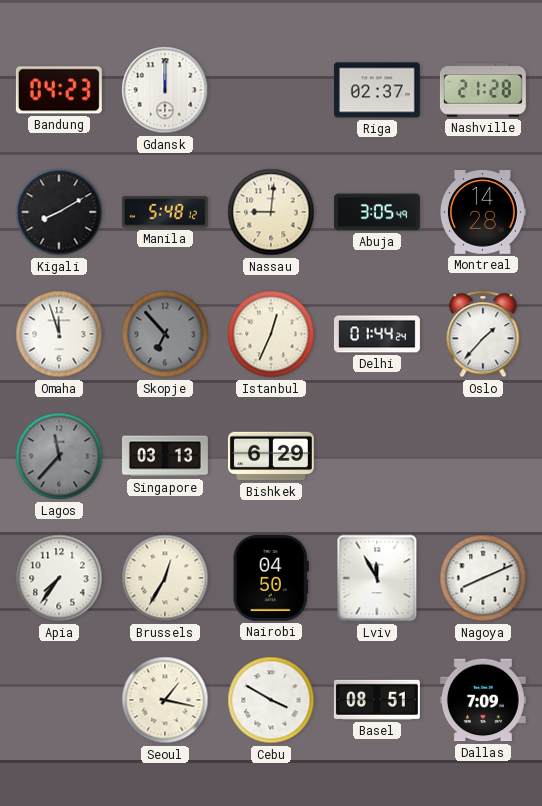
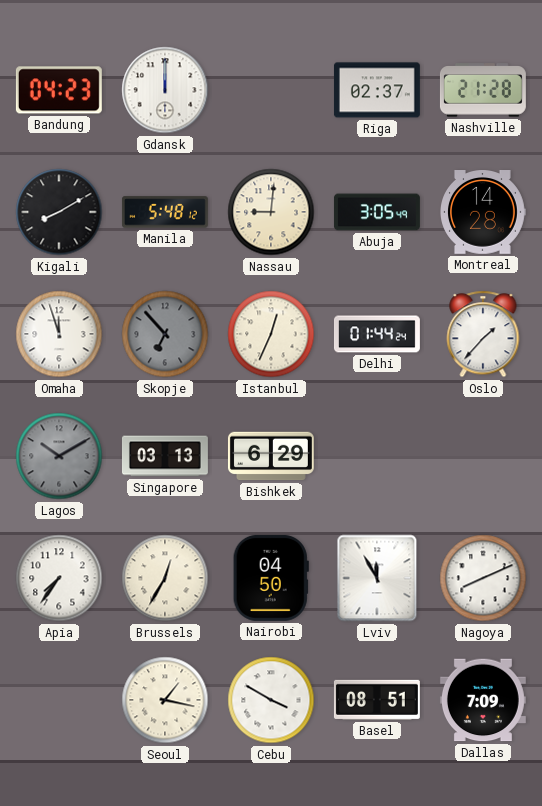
Lagos: 11:37 -> 10:10 (59, 456)
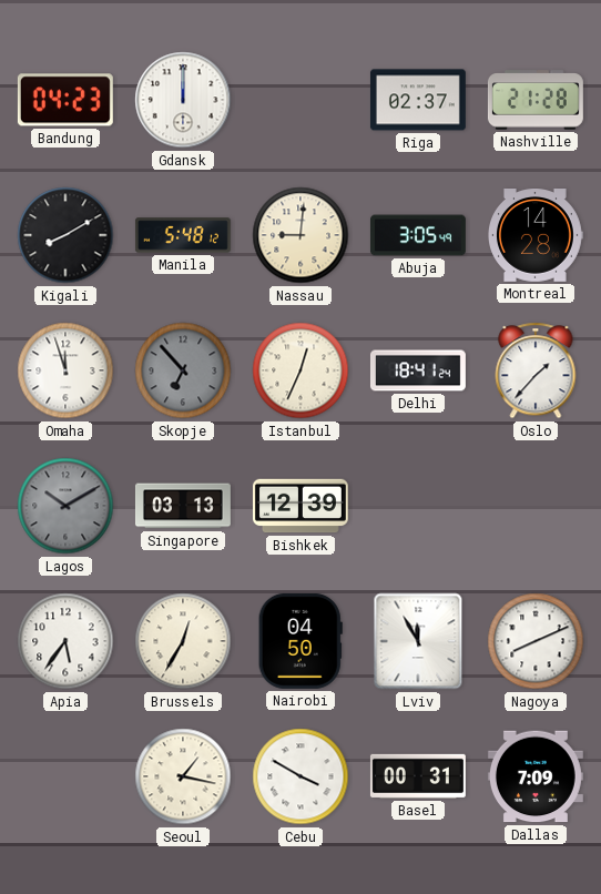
Delhi: 01:44 -> 18:41 (418, 370)
Bishkek: 6:29 -> 12:39 (300, 506)
Apia: 7:36 -> 5:36 (65, 641)
Basel: 08:51 -> 00:31 (418, 776)
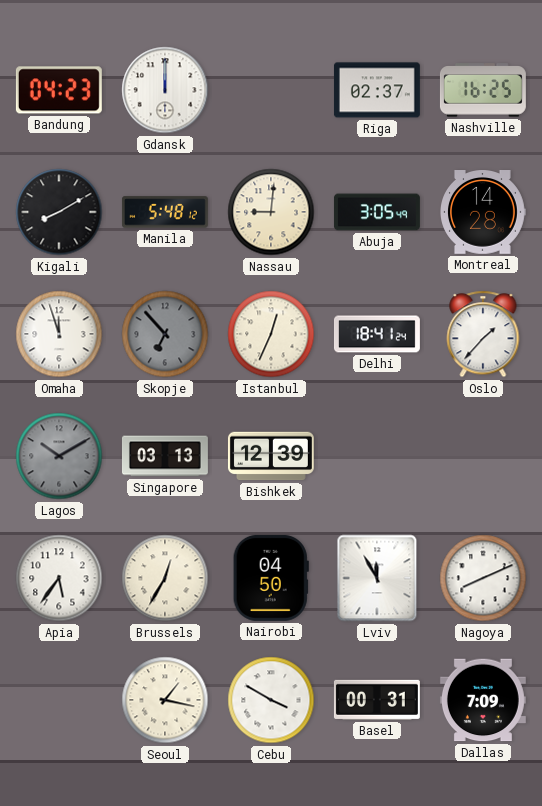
Nashville: 21:28 -> 16:25 (483, 90)
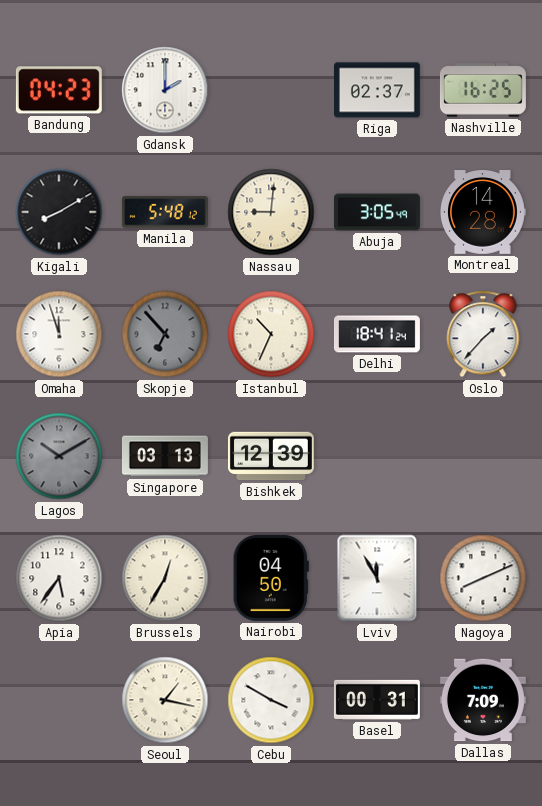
Gdansk: 12:00 -> 2:00 (165, 90)
Istanbul: 12:34 -> 10:34 (271, 334)
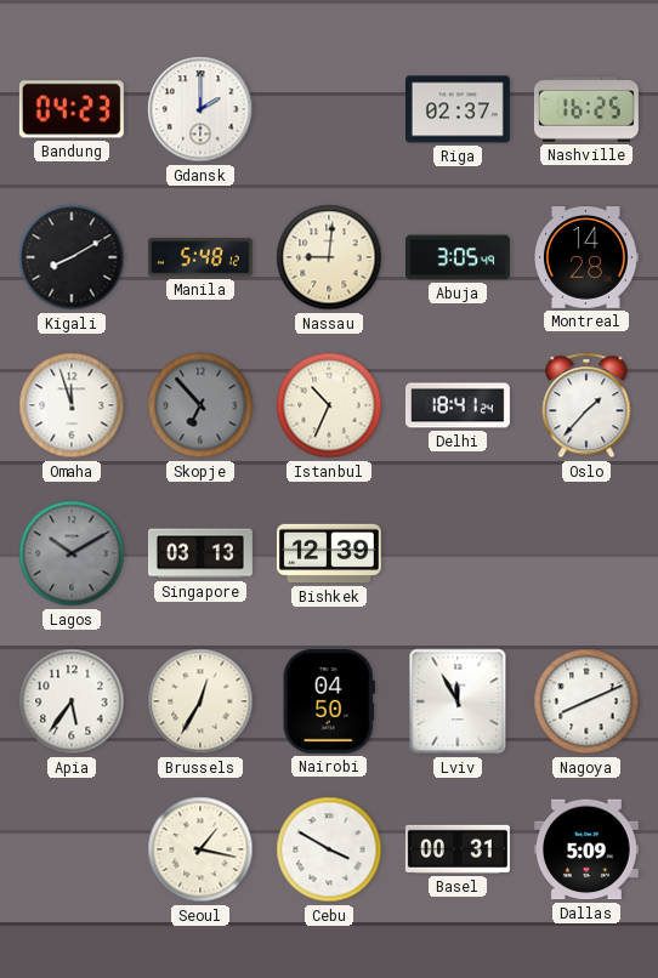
Dallas: 7:09 -> 5:09 (586, 849)
